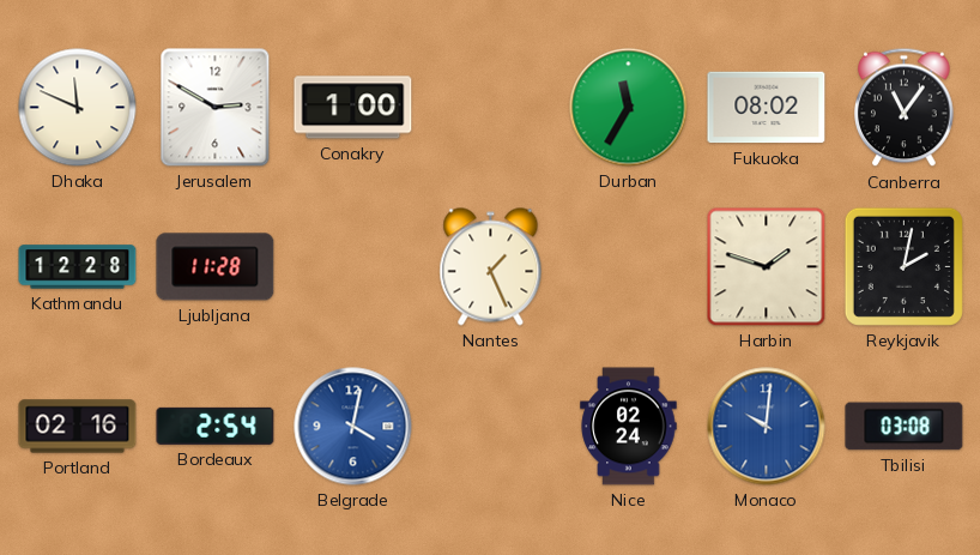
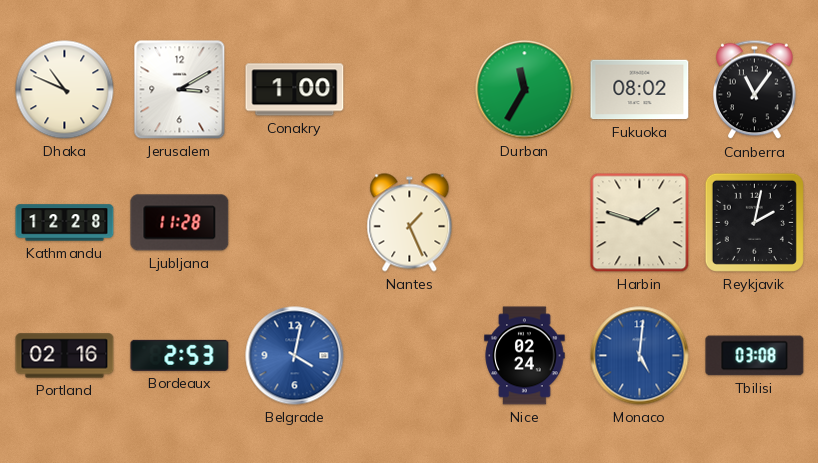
Dhaka: 11:49 -> 10:49 (65, 90)
Jerusalem: 2:50 -> 3:10 (180, 90)
Bordeaux: 2:54 -> 2:53 (180, 355)
Monaco: 10:01 -> 5:01 (640, 356)
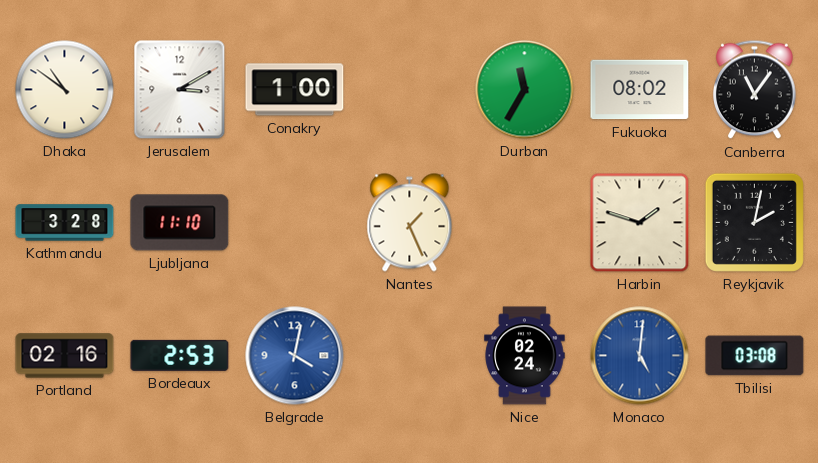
Dhaka: 10:49 -> 10:51 (65, 90)
Kathmandu: 12:28 -> 3:28 (65, 223)
Ljubljana: 11:28 -> 11:10 (180, 223)
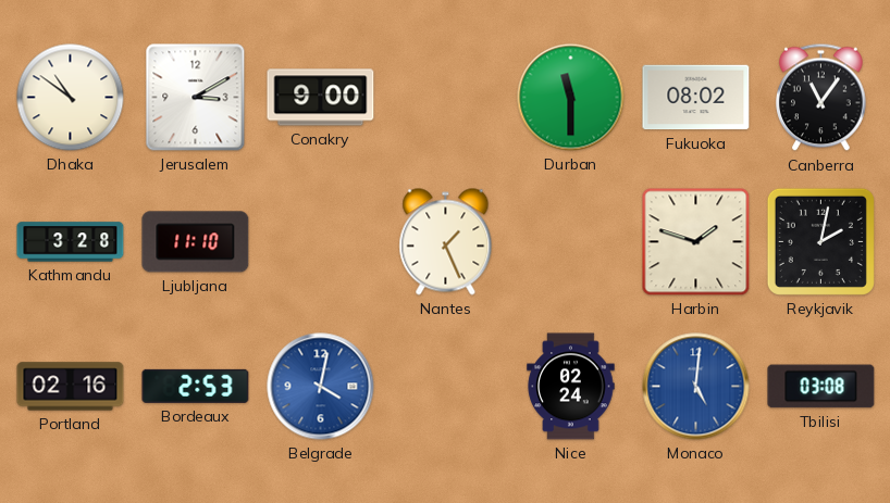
Conakry: 1:00 -> 9:00 (321, 98)
Durban: 11:35 -> 11:30 (571, 98)
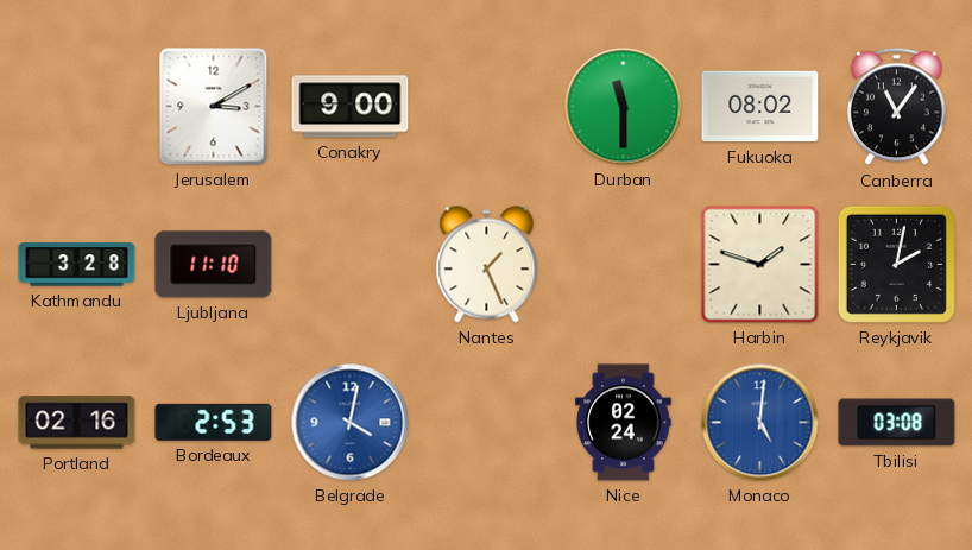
Dhaka: 10:51 -> none (71, 98)
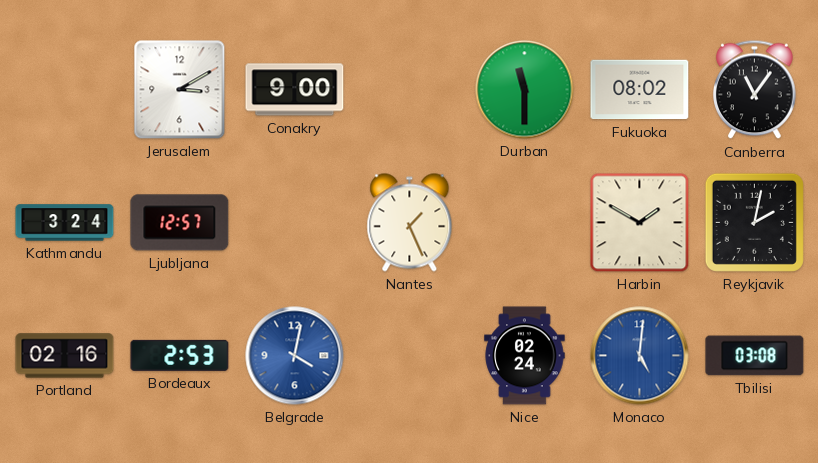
Kathmandu: 3:28 -> 3:24 (65, 223)
Ljubljana: 11:10 -> 12:57 (180, 223)
Harbin: 1:48 -> 1:50 (640, 223)
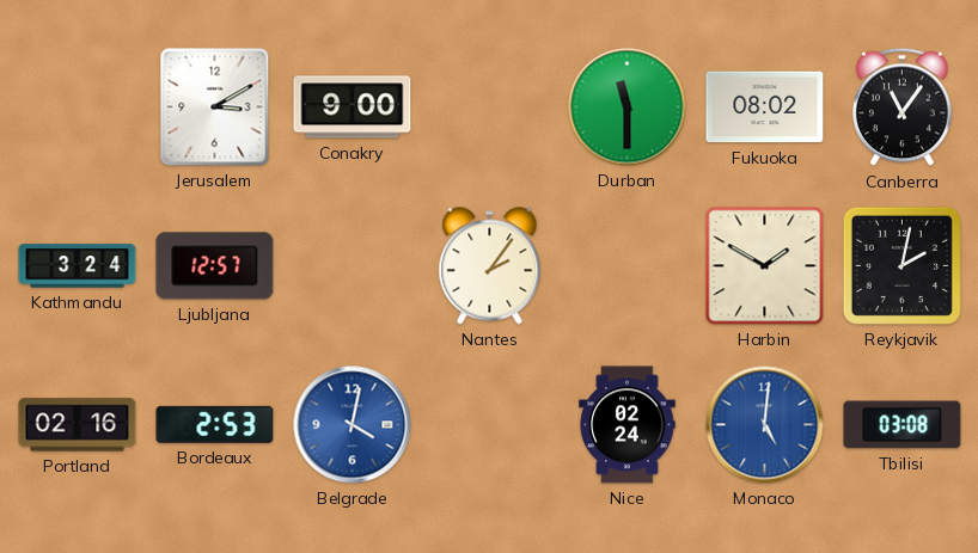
Nantes: 1:26 -> 2:06 (490, 266)
